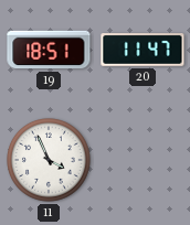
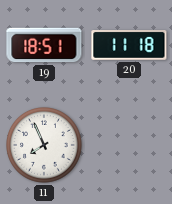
20: 11:47 -> 11:18 (129, 46)
11: 3:56 -> 7:56 (45, 146)
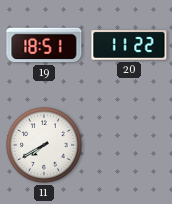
20: 11:18 -> 11:22 (129, 46)
11: 7:56 -> 7:40 (45, 146)
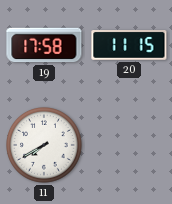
19: 18:51 -> 17:58 (44, 45)
20: 11:22 -> 11:15 (129, 46)
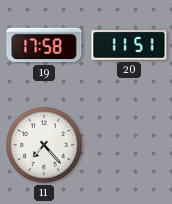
20: 11:15 -> 11:51 (129, 46)
11: 7:40 -> 7:23 (45, 146)
